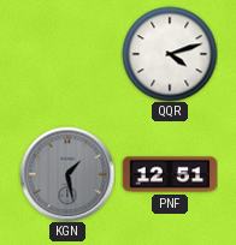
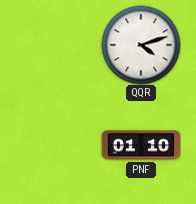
KGN: 1:28 -> none (67, 174)
PNF: 12:51 -> 01:10 (141, 145)
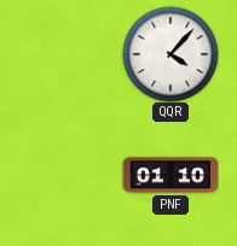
QQR: 4:12 -> 4:07 (170, 54)
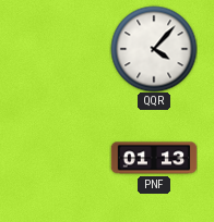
PNF: 01:10 -> 01:13 (154, 158)
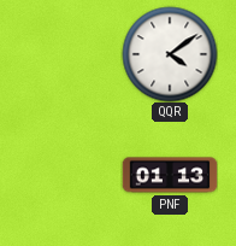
QQR: 4:07 -> 4:09 (170, 54)
